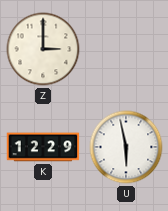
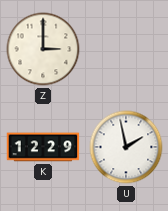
U: 5:58 -> 1:58 (126, 147)
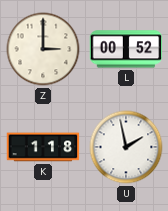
L: none -> 00:52 (126, 49)
K: 12:29 -> 1:18 (43, 147)
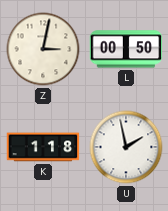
Z: 3:00 -> 3:02 (43, 49)
L: 00:52 -> 00:50 (126, 49)
